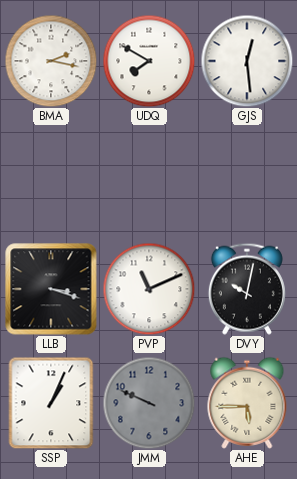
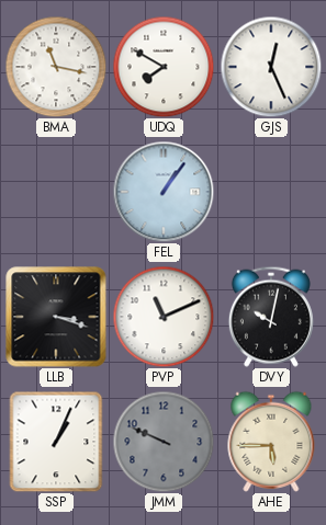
BMA: 2:17 -> 11:17 (56, 67)
GJS: 12:29 -> 12:26 (271, 67)
FEL: none -> 1:06 (164, 192)
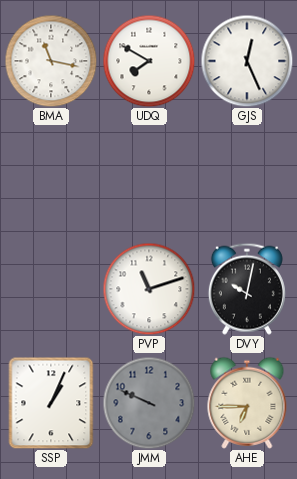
FEL: 1:06 -> none (164, 192)
LLB: 3:18 -> none (56, 317)
PVP: 11:11 -> 11:12 (149, 289)
AHE: 5:45 -> 6:45 (247, 403)
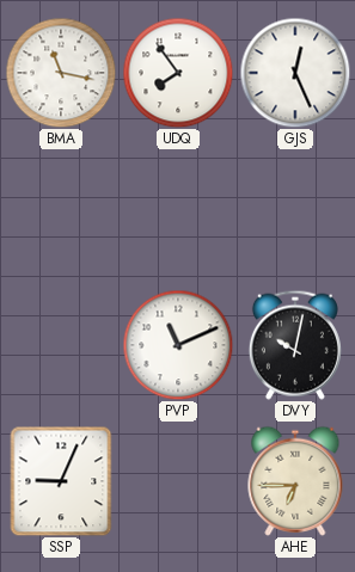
UDQ: 7:50 -> 7:54 (178, 73)
PVP: 11:12 -> 11:11 (178, 345)
SSP: 1:04 -> 9:04 (61, 481)
JMM: 9:49 -> none (149, 403)
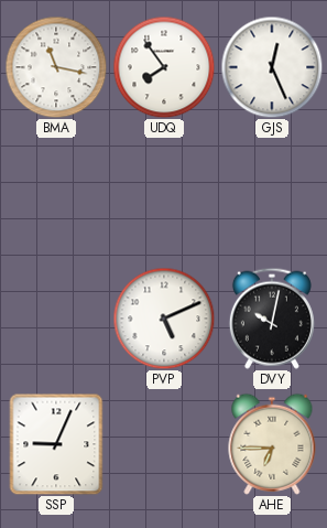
PVP: 11:11 -> 5:11 (164, 319)
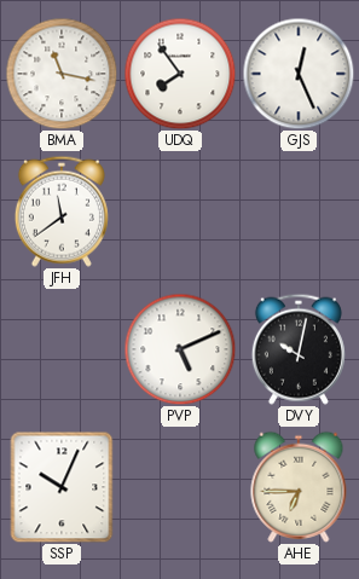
JFH: none -> 11:39 (62, 212)
SSP: 9:04 -> 10:04 (62, 487)
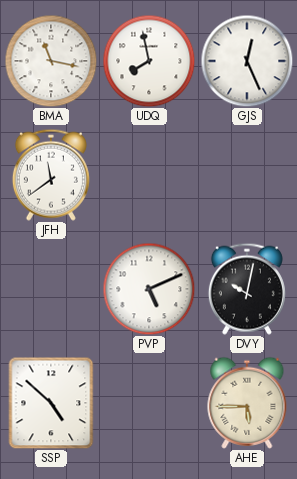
UDQ: 7:54 -> 7:58 (149, 61)
SSP: 10:04 -> 4:52 (51, 403)
AHE: 6:45 -> 5:45 (247, 403)
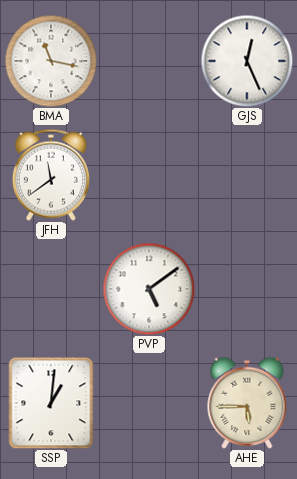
UDQ: 7:58 -> none (149, 61)
PVP: 5:11 -> 5:09 (149, 289)
DVY: 10:02 -> none (247, 289)
SSP: 4:52 -> 1:01 (51, 403)
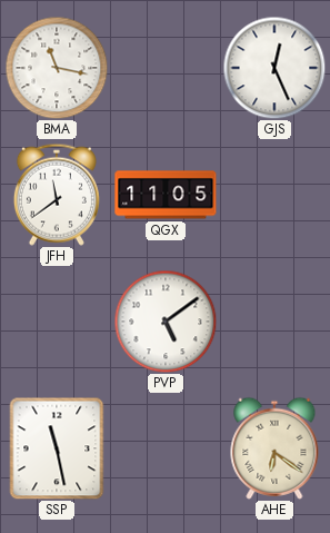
QGX: none -> 11:05 (166, 195)
SSP: 1:01 -> 11:28 (57, 448)
AHE: 5:45 -> 6:21 (274, 448)
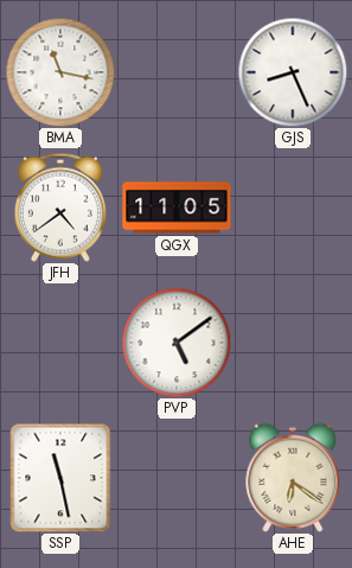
GJS: 12:26 -> 8:26 (293, 72)
JFH: 11:39 -> 4:39 (60, 208)
